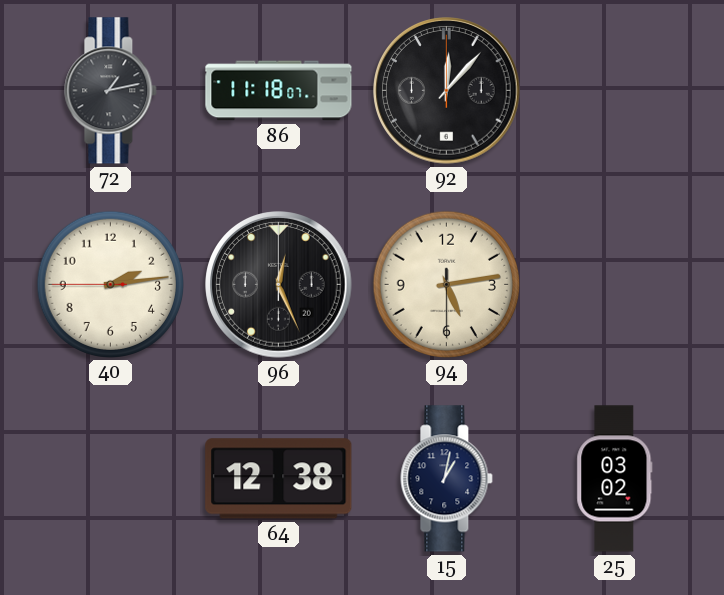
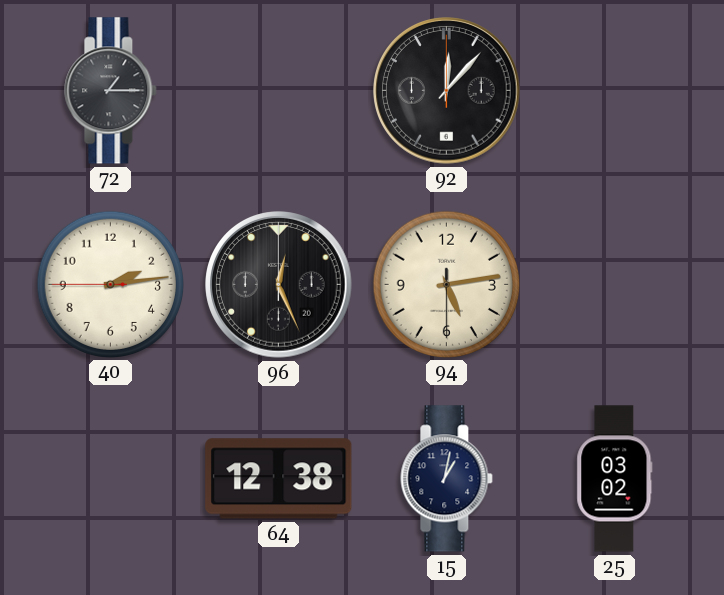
72: 1:13 -> 1:15 (111, 91)
86: 11:18 -> none (279, 91)
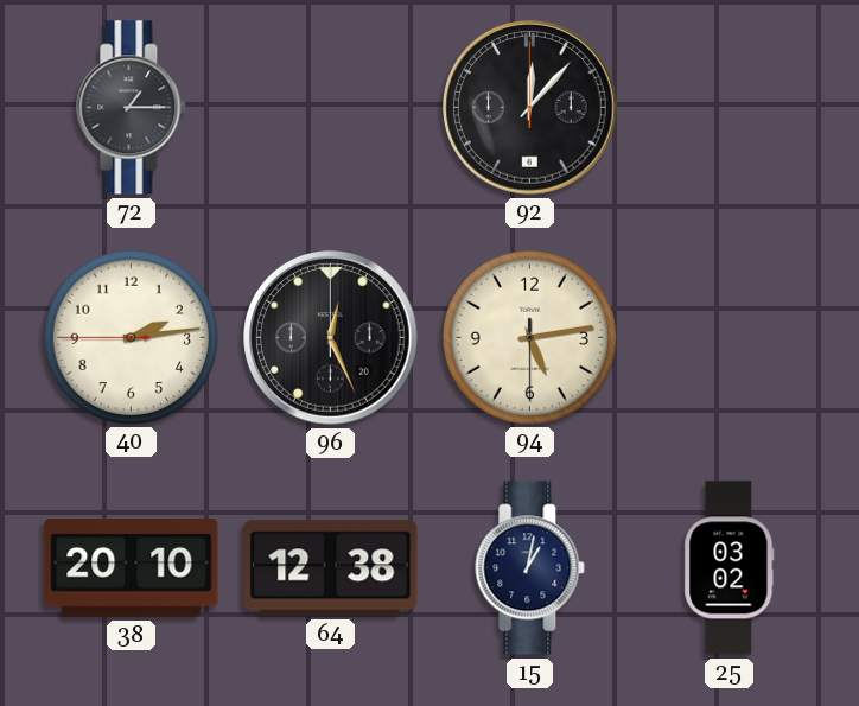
38: none -> 20:10 (132, 568)
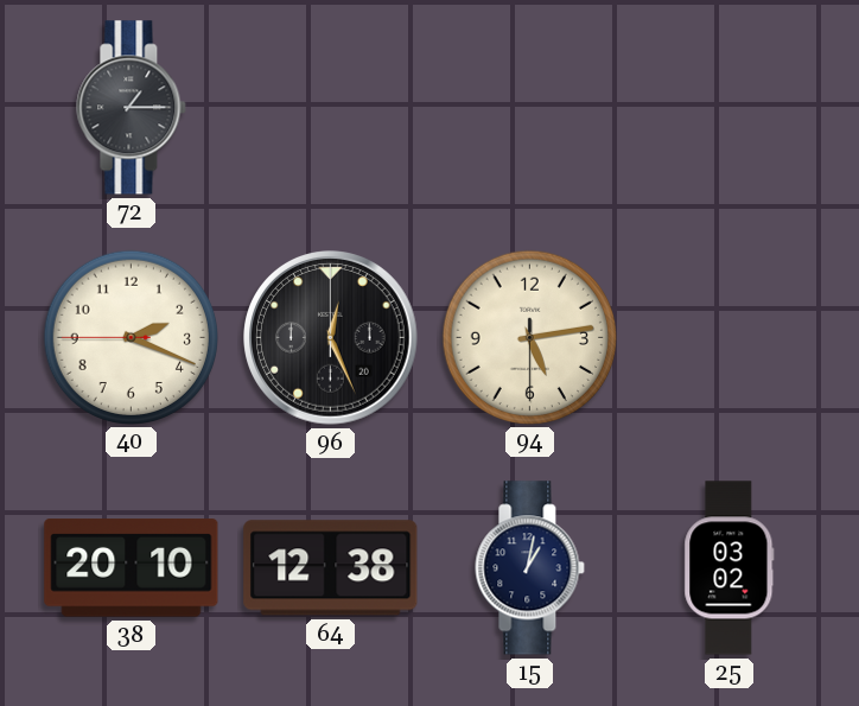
92: 12:07 -> none (530, 108)
40: 2:13 -> 2:18 (131, 337)
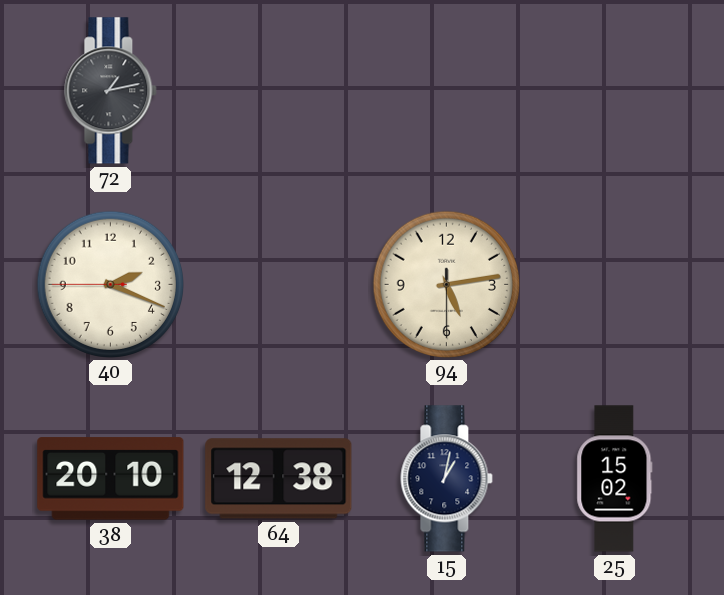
72: 1:15 -> 1:13 (111, 91)
96: 12:26 -> none (331, 338)
25: 03:02 -> 15:02 (615, 479)
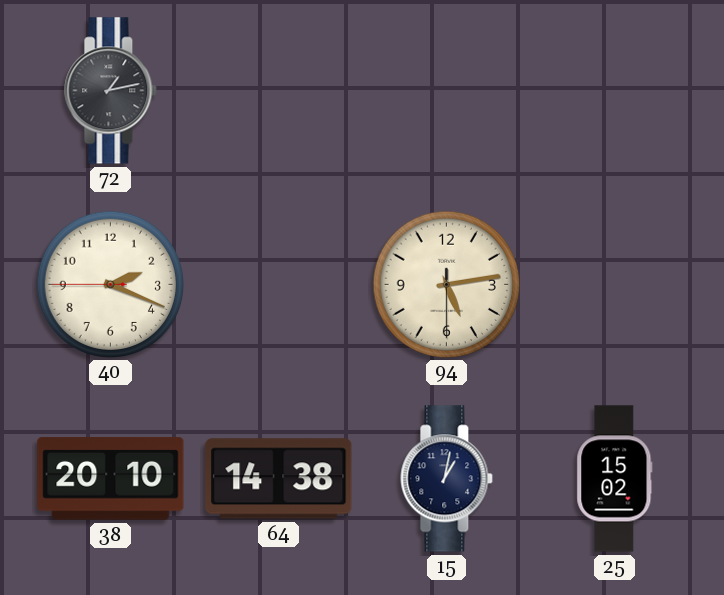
64: 12:38 -> 14:38 (279, 479)
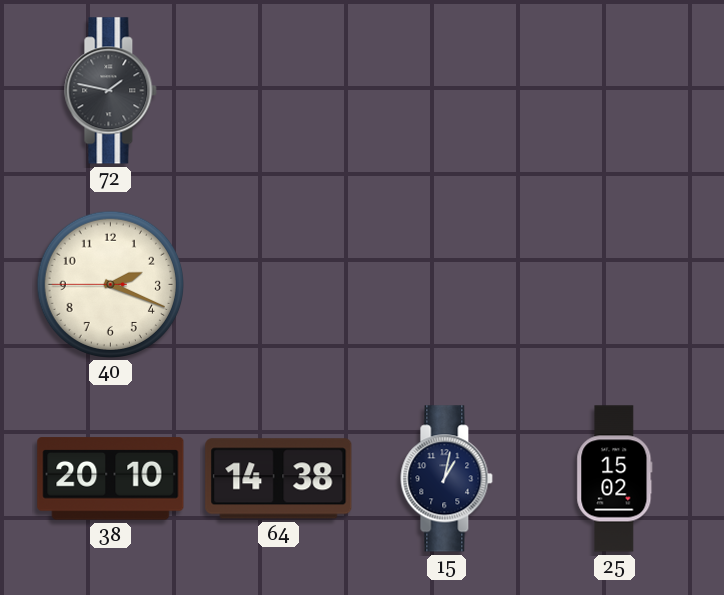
72: 1:13 -> 1:47 (111, 91)
94: 5:13 -> none (446, 284)
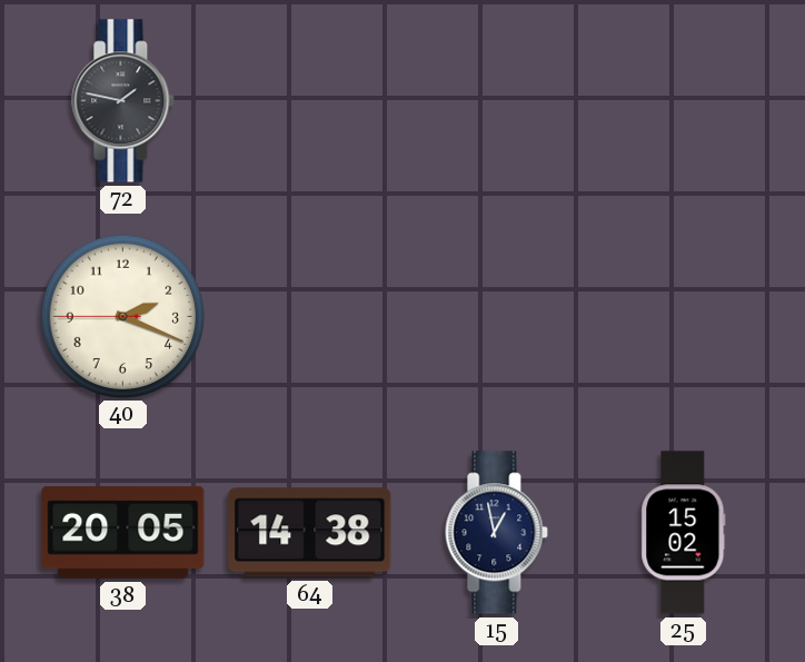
38: 20:10 -> 20:05 (123, 533)
15: 1:02 -> 12:58 (497, 533)
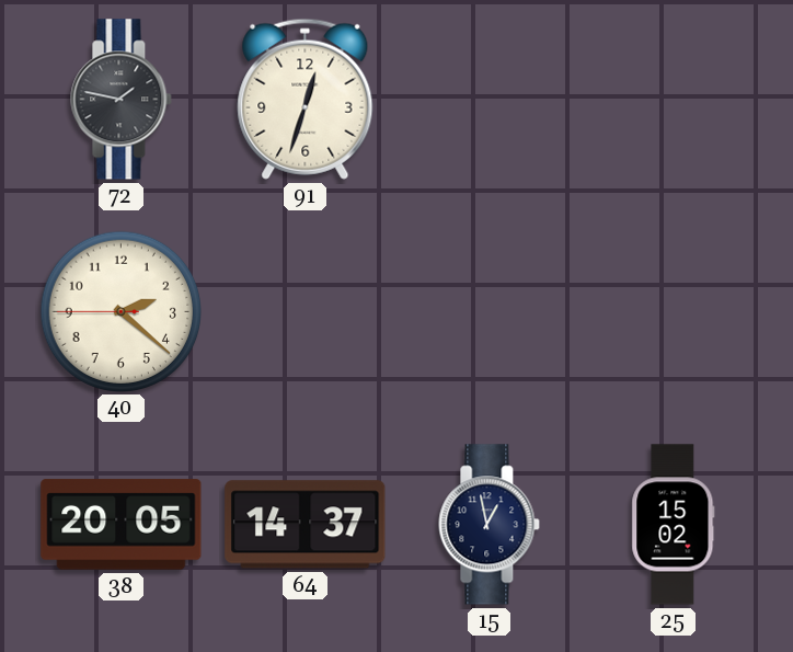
91: none -> 12:33 (306, 99)
40: 2:18 -> 2:21 (120, 311)
64: 14:38 -> 14:37 (306, 525)
